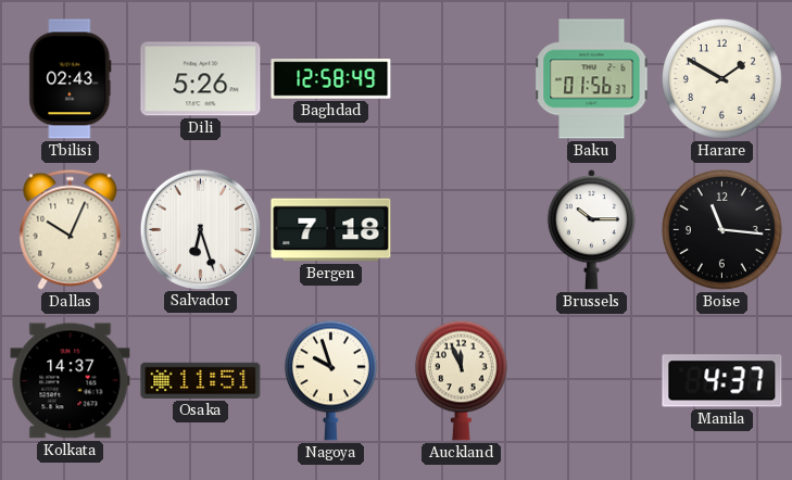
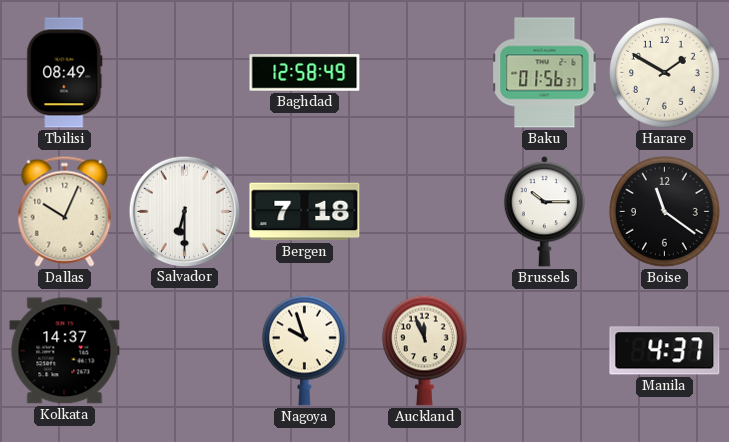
Tbilisi: 02:43 -> 08:49 (65, 73)
Dili: 5:26 -> none (201, 79)
Salvador: 6:27 -> 6:30 (184, 211)
Boise: 11:16 -> 11:21 (665, 212)
Osaka: 11:51 -> none (201, 380)
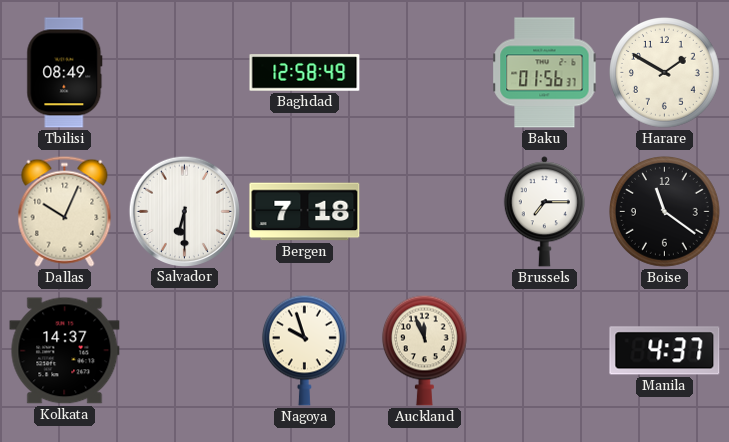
Brussels: 10:15 -> 7:15 (544, 212)
